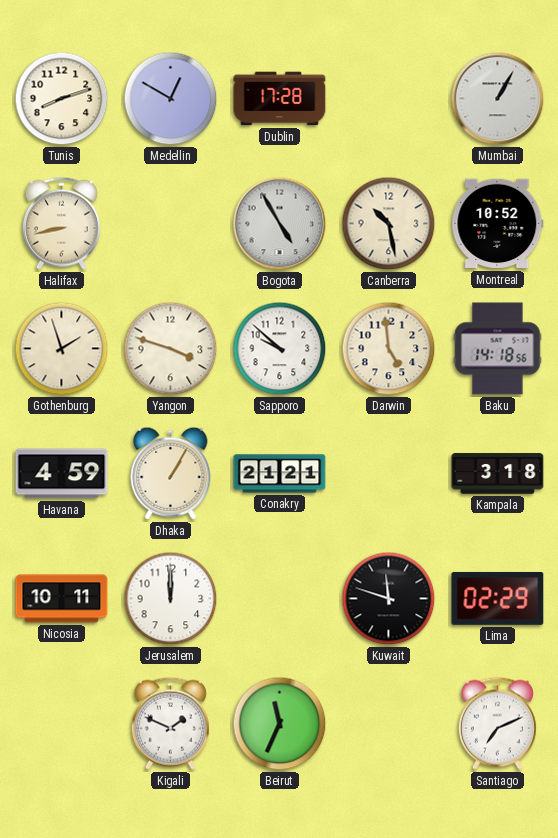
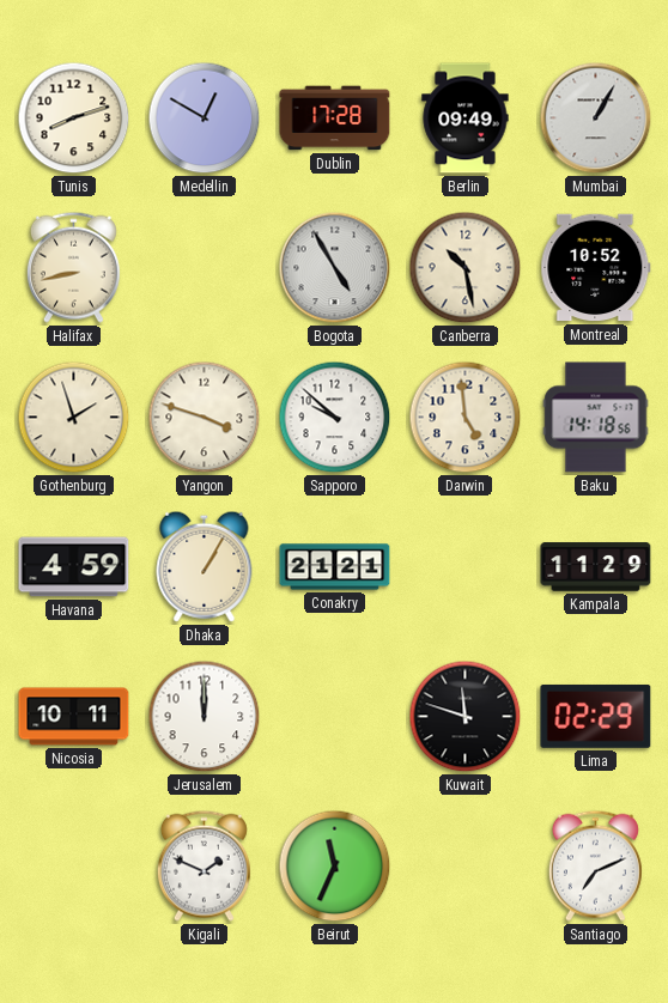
Berlin: none -> 09:49 (466, 118)
Kampala: 3:18 -> 11:29 (596, 567)
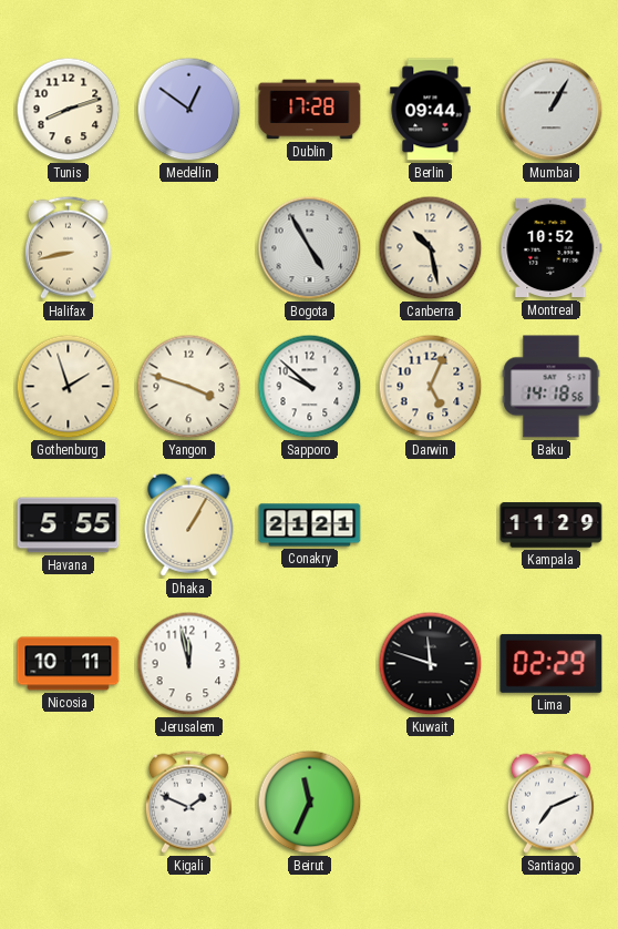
Medellin: 12:50 -> 12:51 (189, 110)
Berlin: 09:49 -> 09:44 (431, 110)
Darwin: 4:59 -> 5:04 (431, 387)
Havana: 4:59 -> 5:55 (69, 525)
Jerusalem: 12:00 -> 11:58 (189, 664)
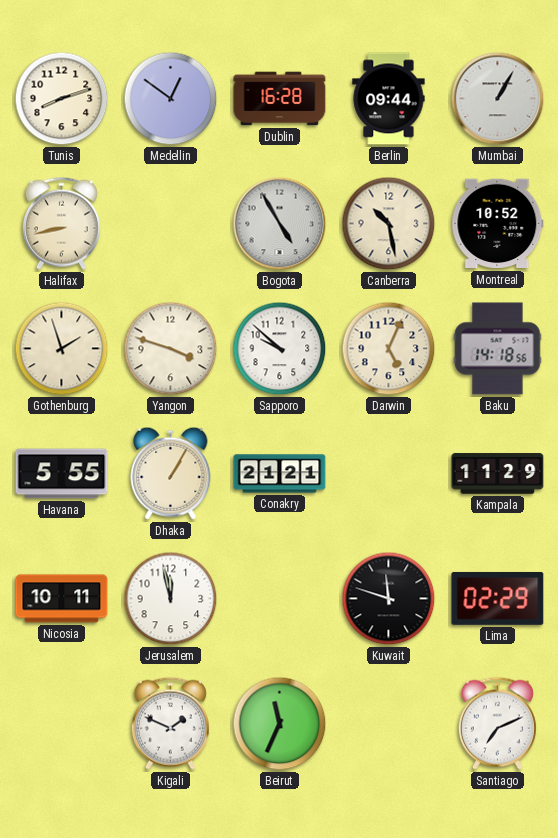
Dublin: 17:28 -> 16:28 (280, 99)
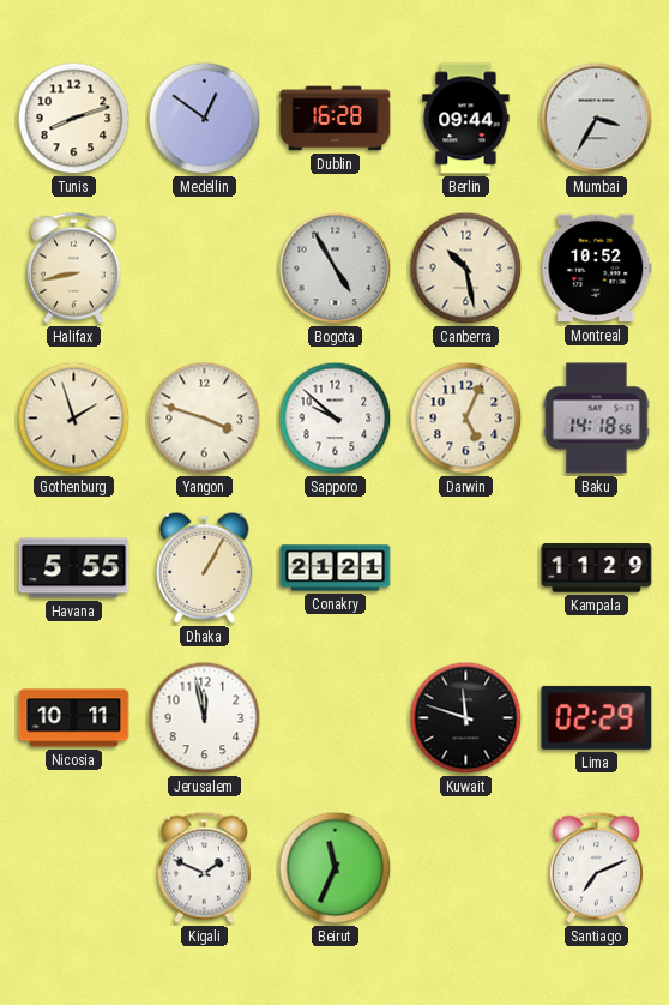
Mumbai: 1:05 -> 3:35 (597, 119)
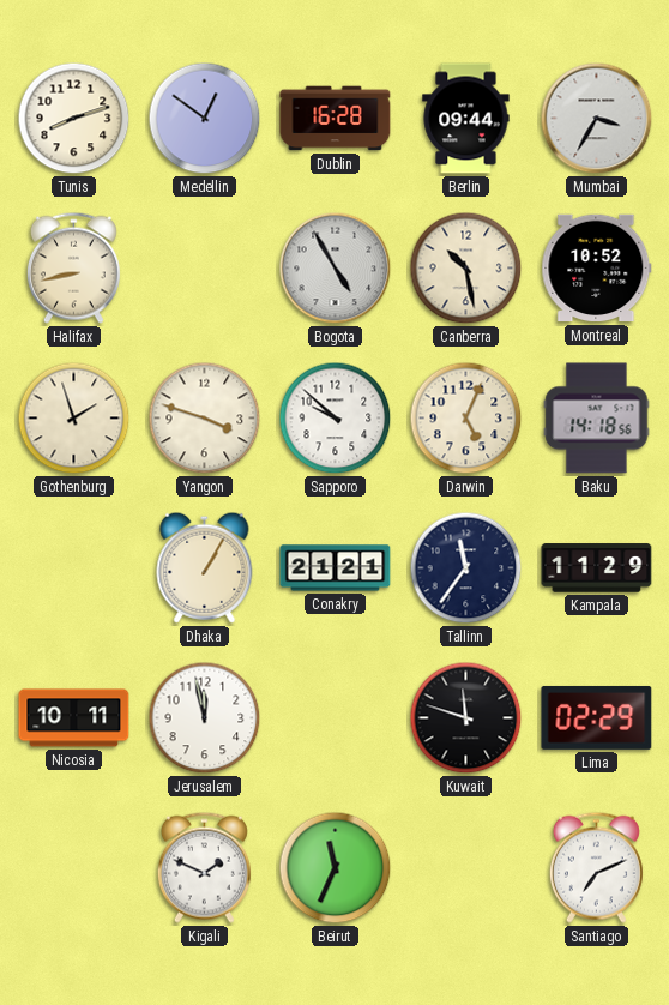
Havana: 5:55 -> none (74, 568)
Tallinn: none -> 11:36 (466, 568)
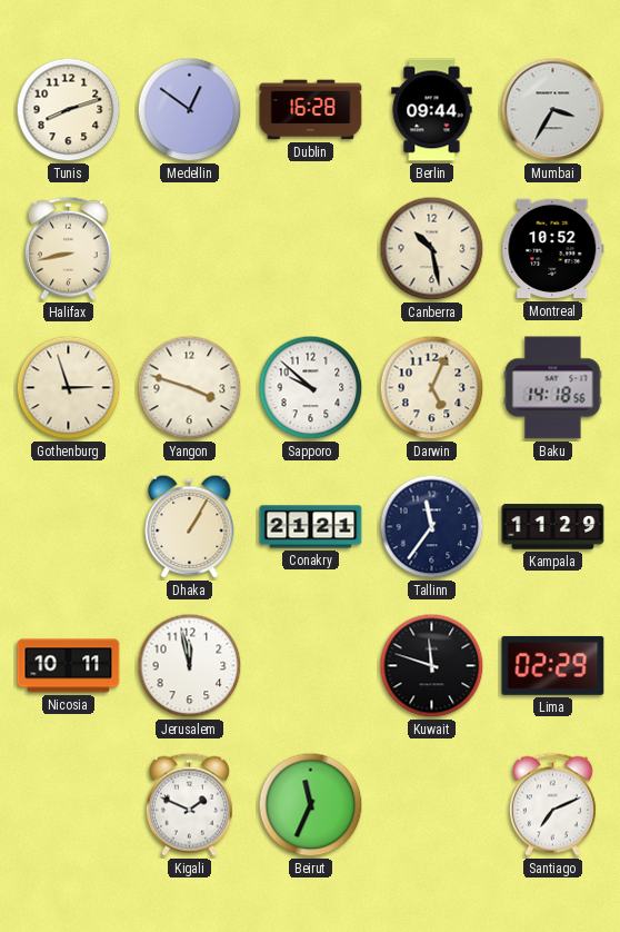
Bogota: 4:55 -> none (336, 269)
Gothenburg: 1:57 -> 2:57 (69, 388)
